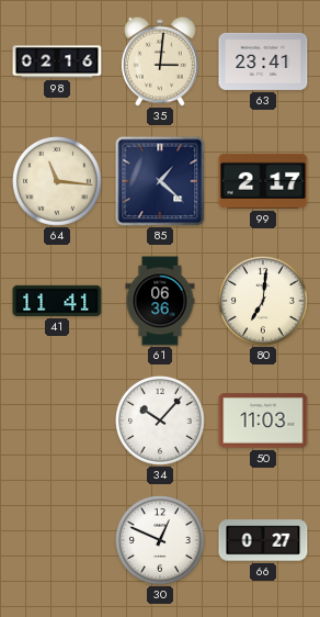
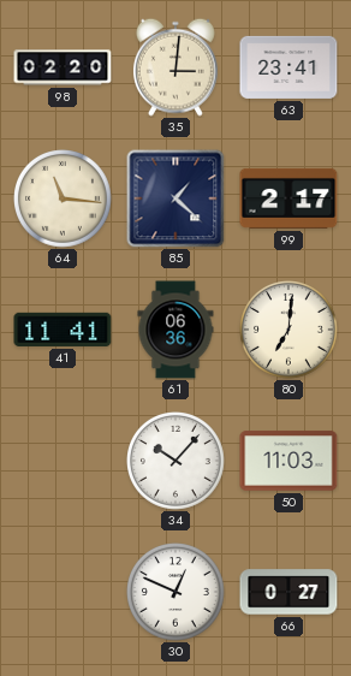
98: 02:16 -> 02:20 (63, 67)
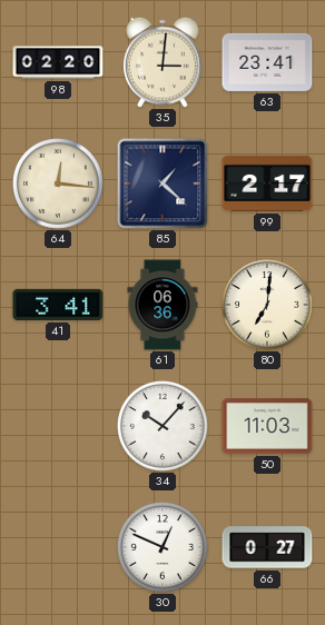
64: 11:16 -> 12:16 (59, 185)
41: 11:41 -> 3:41 (58, 305)
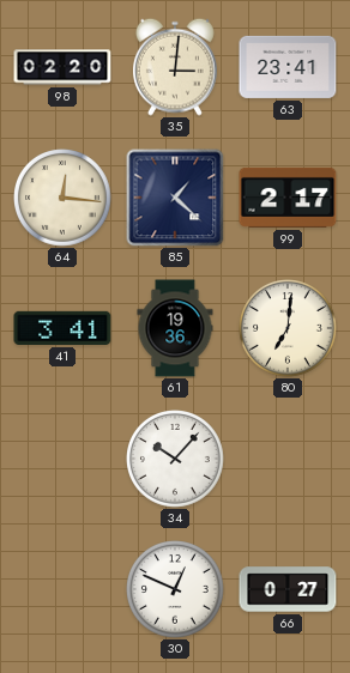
61: 06:36 -> 19:36 (175, 328)
50: 11:03 -> none (267, 426)
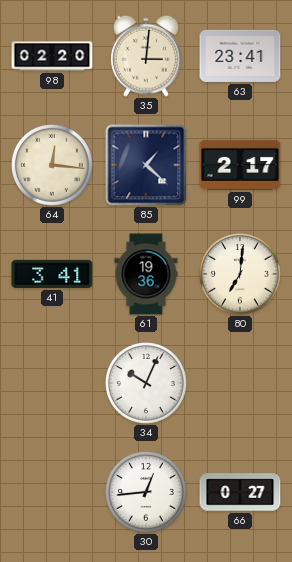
34: 10:07 -> 10:04 (147, 384)
30: 12:49 -> 12:44 (147, 493)
